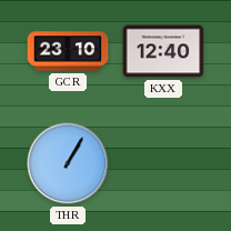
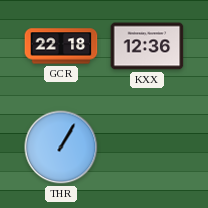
GCR: 23:10 -> 22:18 (61, 46)
KXX: 12:40 -> 12:36 (147, 46)
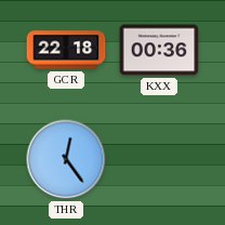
KXX: 12:36 -> 00:36 (159, 50)
THR: 1:05 -> 12:24 (66, 159)
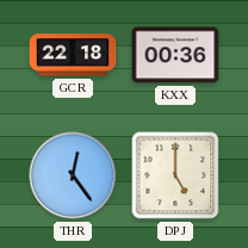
DPJ: none -> 5:00 (175, 175)
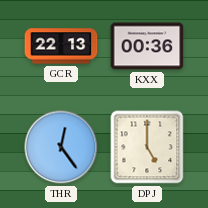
GCR: 22:18 -> 22:13 (61, 46)
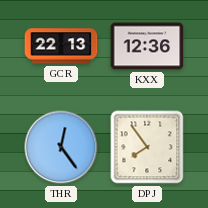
KXX: 00:36 -> 12:36 (147, 46)
DPJ: 5:00 -> 7:54 (147, 147)
